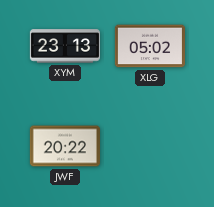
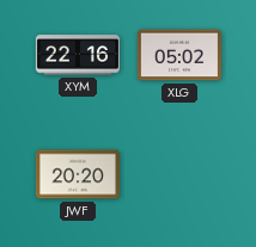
XYM: 23:13 -> 22:16 (78, 55)
JWF: 20:22 -> 20:20 (78, 174)
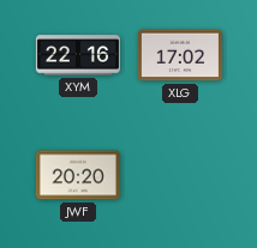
XLG: 05:02 -> 17:02 (180, 55)
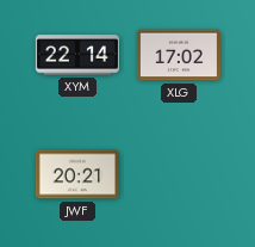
XYM: 22:16 -> 22:14 (77, 55)
JWF: 20:20 -> 20:21 (77, 174)
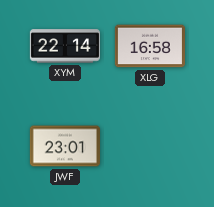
XLG: 17:02 -> 16:58 (150, 46)
JWF: 20:21 -> 23:01 (65, 146)
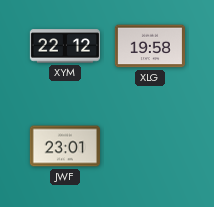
XYM: 22:14 -> 22:12 (65, 46)
XLG: 16:58 -> 19:58 (150, 46)
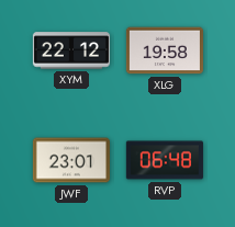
RVP: none -> 06:48 (165, 160)
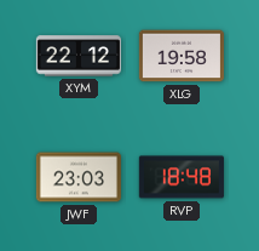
JWF: 23:01 -> 23:03 (79, 177)
RVP: 06:48 -> 18:48 (182, 177)
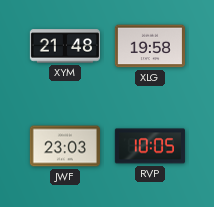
XYM: 22:12 -> 21:48 (65, 46)
RVP: 18:48 -> 10:05 (150, 146)
